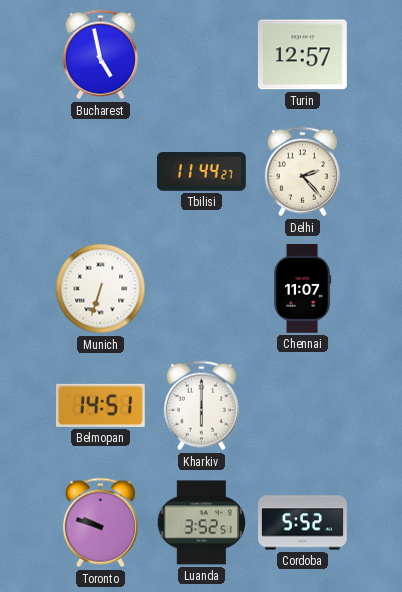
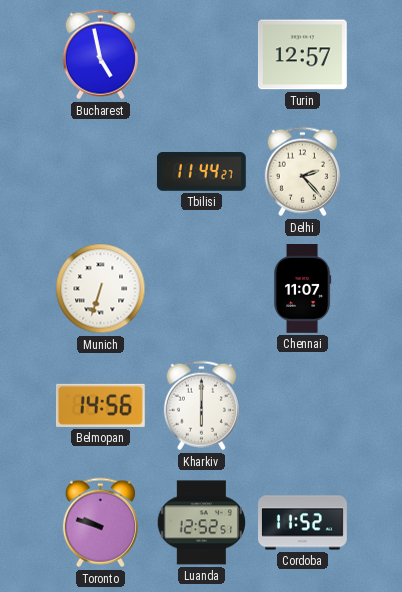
Belmopan: 14:51 -> 14:56 (101, 405)
Luanda: 3:52 -> 12:52 (201, 523)
Cordoba: 5:52 -> 11:52 (303, 523)
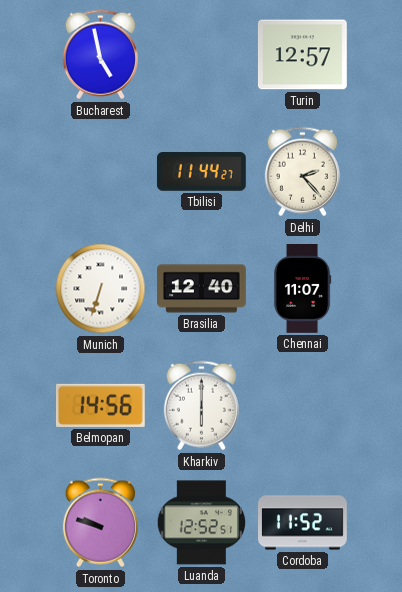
Brasilia: none -> 12:40 (202, 289)
